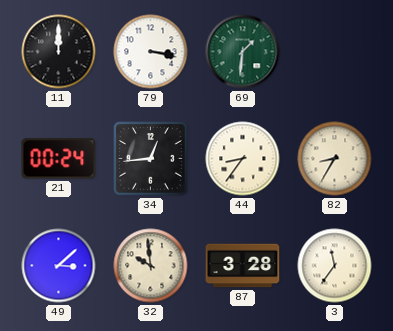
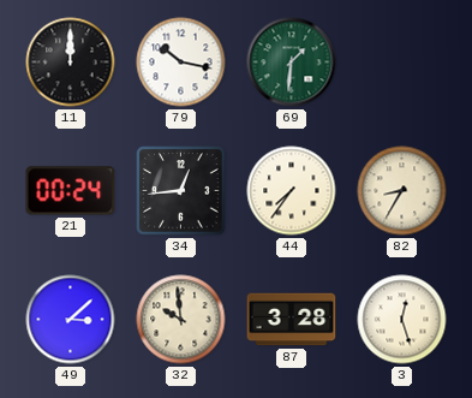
79: 3:17 -> 10:17 (181, 63)
44: 8:36 -> 7:36 (292, 191)
3: 11:36 -> 12:27 (402, 320)
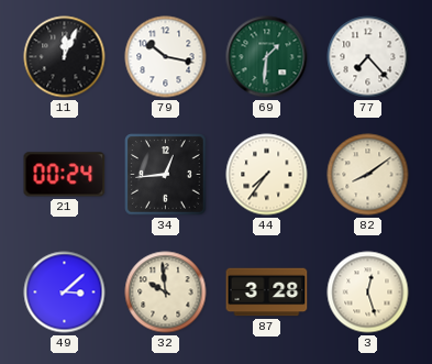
11: 12:00 -> 12:04 (65, 57)
77: none -> 7:23 (368, 57)
82: 8:35 -> 8:09 (368, 175)
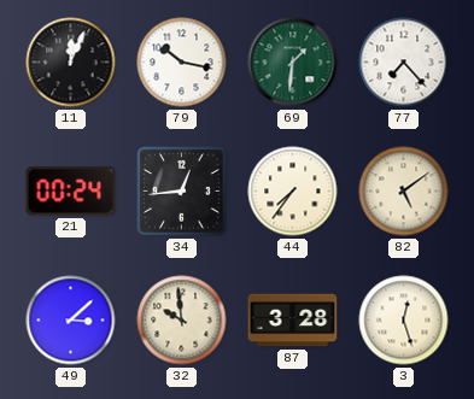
82: 8:09 -> 5:09 (404, 192)
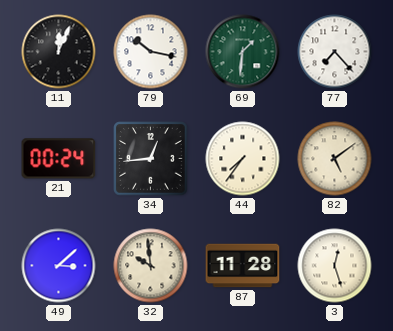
87: 3:28 -> 11:28 (243, 266)
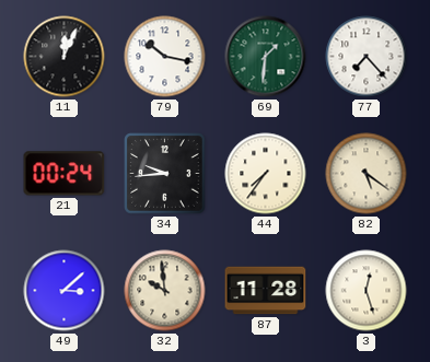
34: 12:44 -> 9:44 (165, 174)
82: 5:09 -> 5:21 (367, 174)
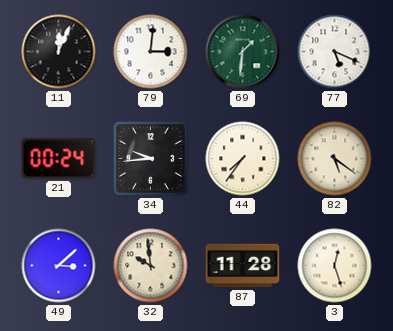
79: 10:17 -> 3:01 (151, 52)
77: 7:23 -> 5:19 (335, 52)
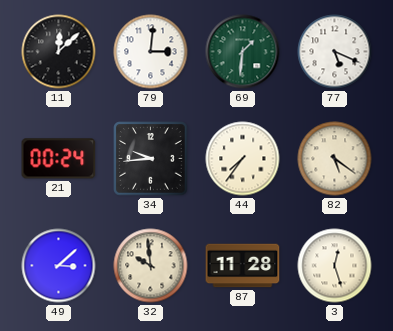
11: 12:04 -> 12:08 (59, 52)
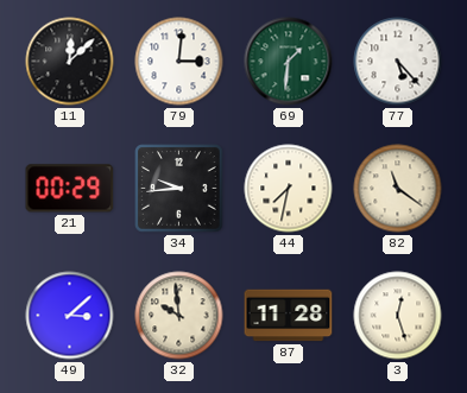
77: 5:19 -> 5:23 (398, 62)
21: 00:24 -> 00:29 (70, 189)
44: 7:36 -> 7:32 (289, 189)
82: 5:21 -> 11:21 (398, 189)
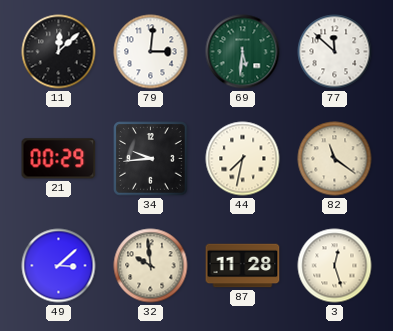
69: 1:31 -> 5:31 (243, 52)
77: 5:23 -> 11:52 (335, 52)
